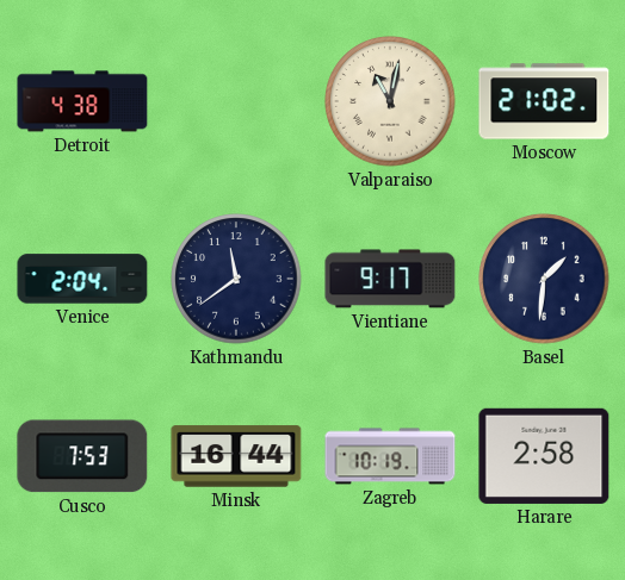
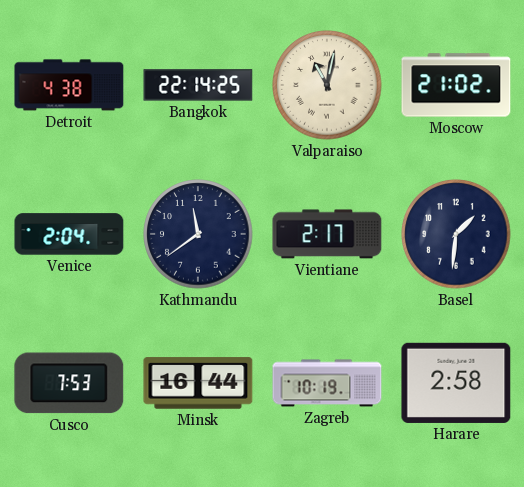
Bangkok: none -> 22:14 (198, 85)
Vientiane: 9:17 -> 2:17 (327, 234)
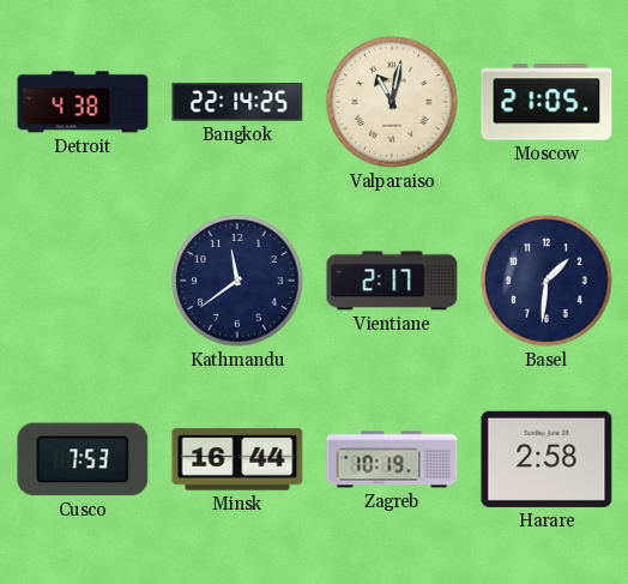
Moscow: 21:02 -> 21:05 (547, 102)
Venice: 2:04 -> none (69, 234)
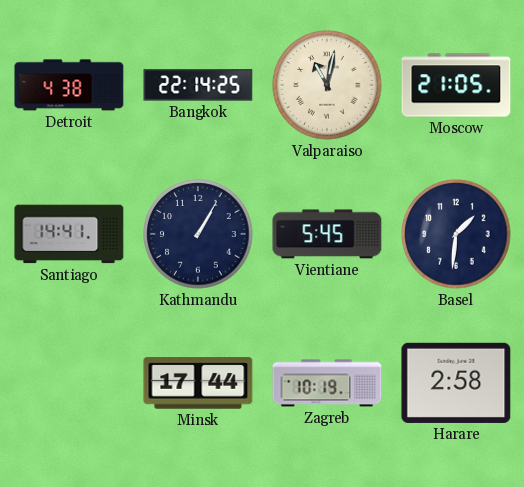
Santiago: none -> 14:41 (69, 234)
Kathmandu: 11:39 -> 1:05 (198, 234)
Vientiane: 2:17 -> 5:45 (327, 234)
Cusco: 7:53 -> none (83, 459)
Minsk: 16:44 -> 17:44 (198, 383)
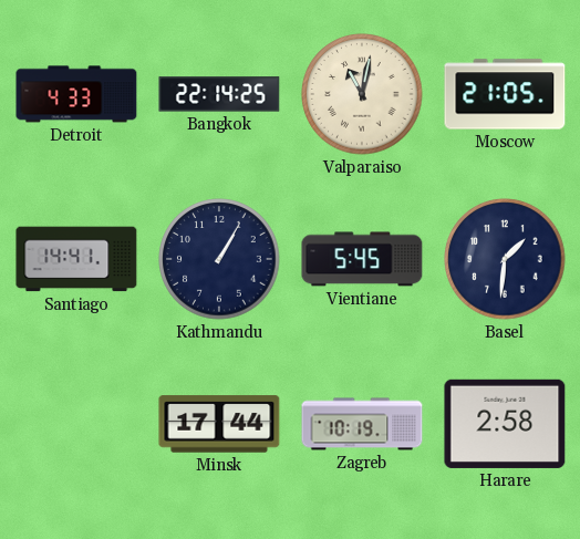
Detroit: 4:38 -> 4:33 (76, 94)
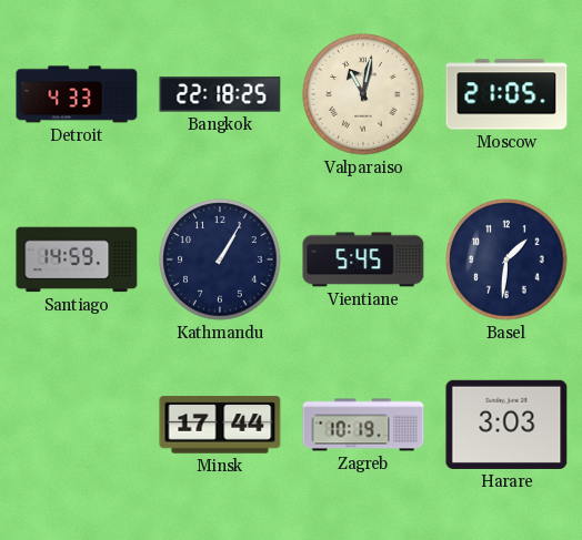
Bangkok: 22:14 -> 22:18 (220, 94)
Santiago: 14:41 -> 14:59 (77, 259)
Harare: 2:58 -> 3:03 (506, 425)
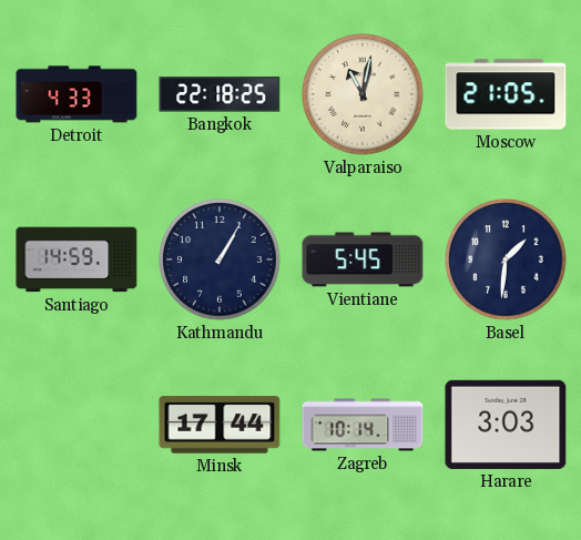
Zagreb: 10:19 -> 10:14 (363, 425)
